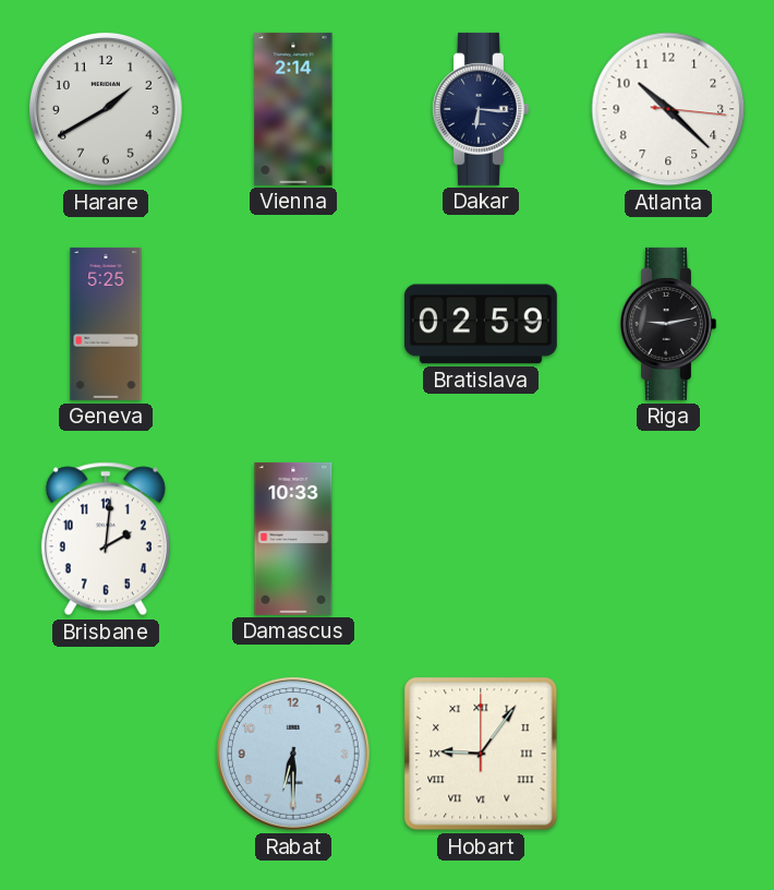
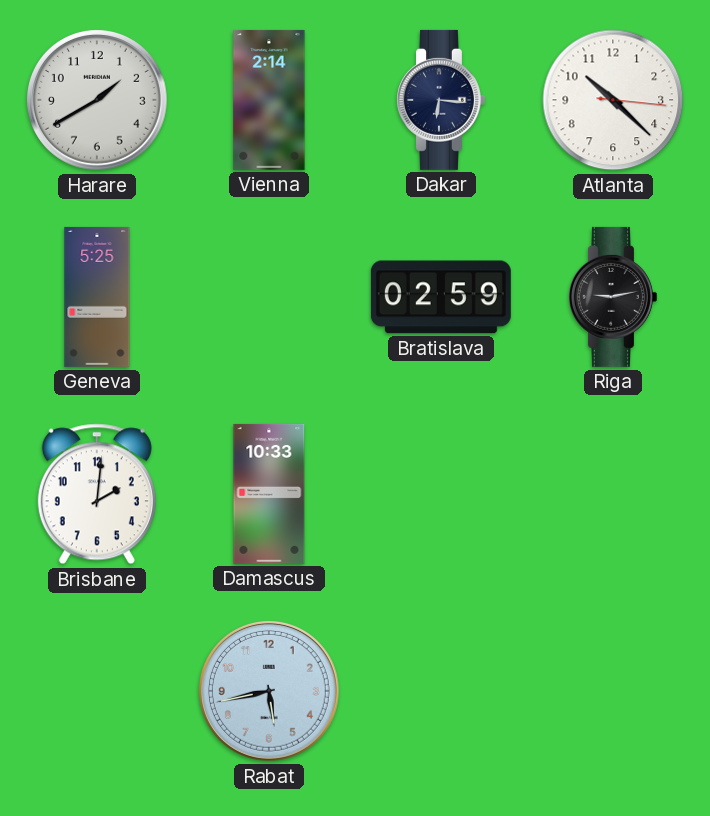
Rabat: 6:30 -> 5:43 (269, 691)
Hobart: 9:06 -> none (481, 754)
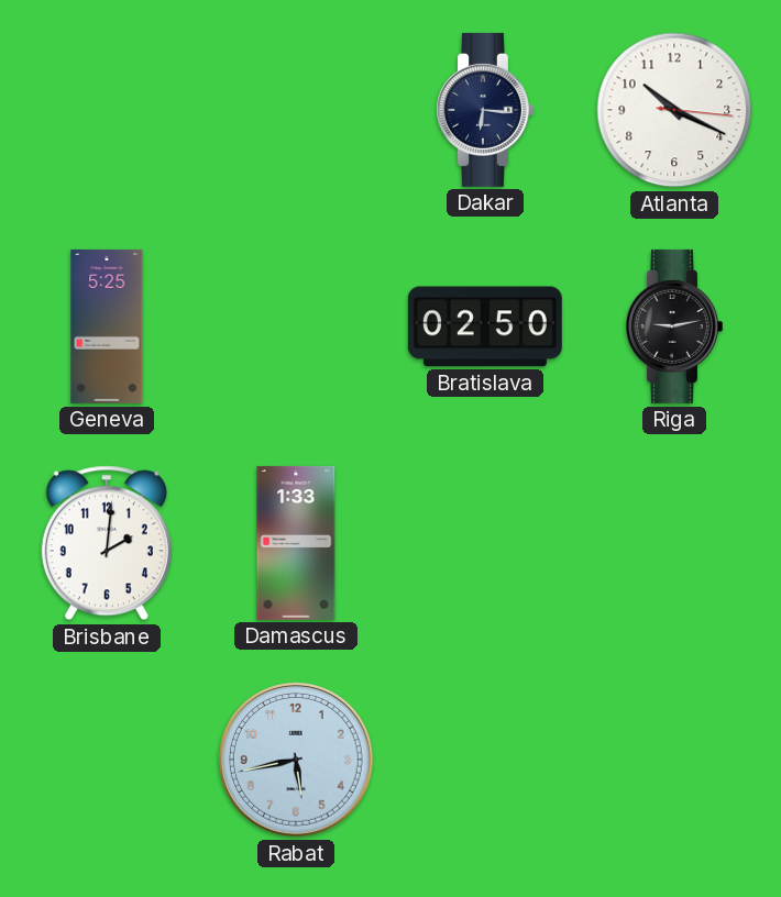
Harare: 1:40 -> none (97, 100)
Vienna: 2:14 -> none (269, 100)
Atlanta: 10:22 -> 10:19 (674, 110)
Bratislava: 02:59 -> 02:50 (485, 326)
Damascus: 10:33 -> 1:33 (296, 543)
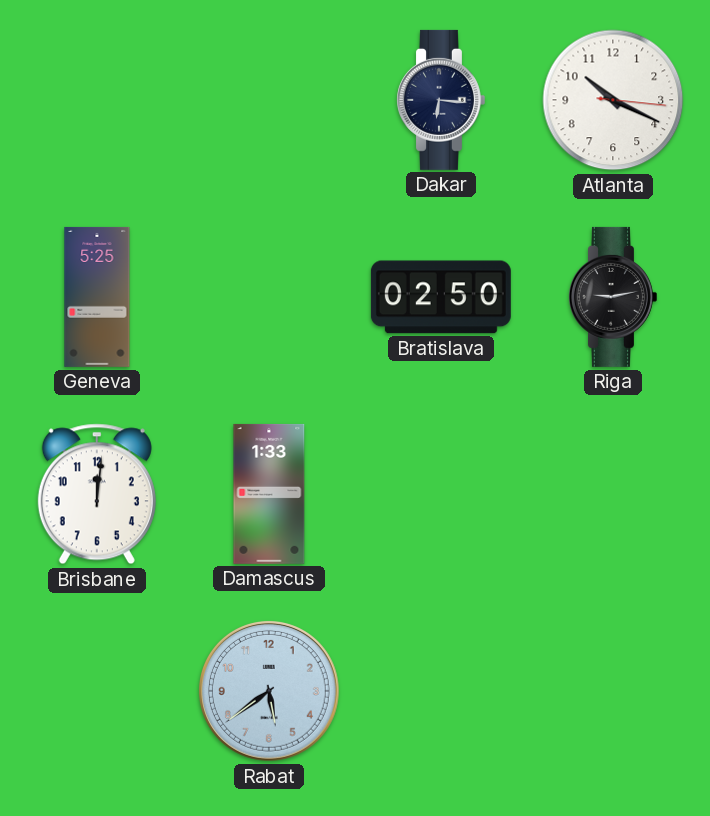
Brisbane: 2:01 -> 12:01 (97, 494)
Rabat: 5:43 -> 5:39 (269, 691)
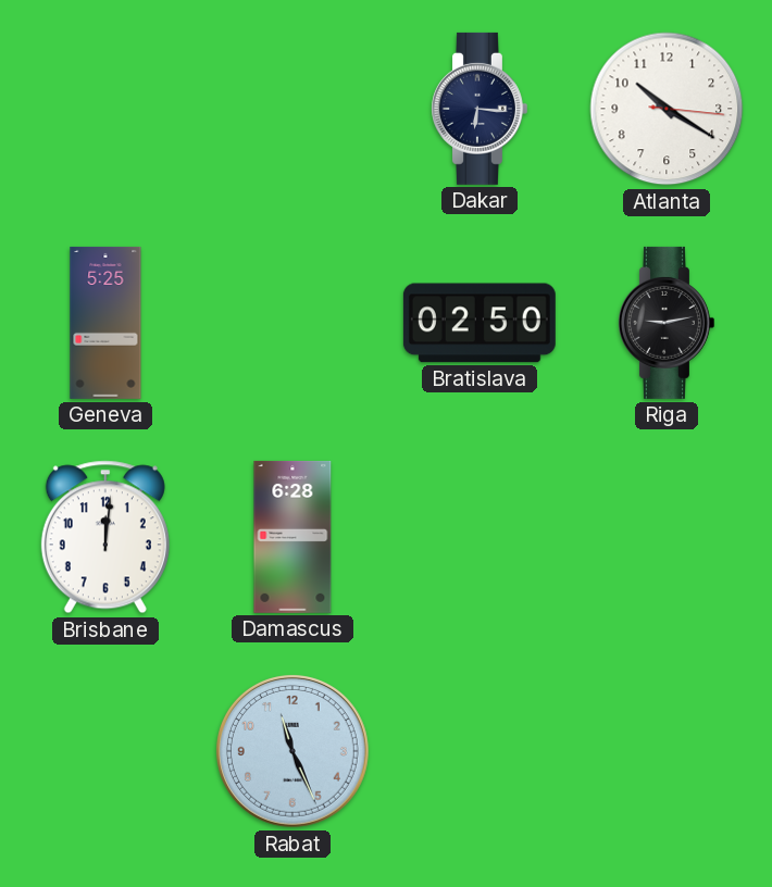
Atlanta: 10:19 -> 10:20 (667, 109)
Damascus: 1:33 -> 6:28 (292, 537)
Rabat: 5:39 -> 11:26 (292, 751)
